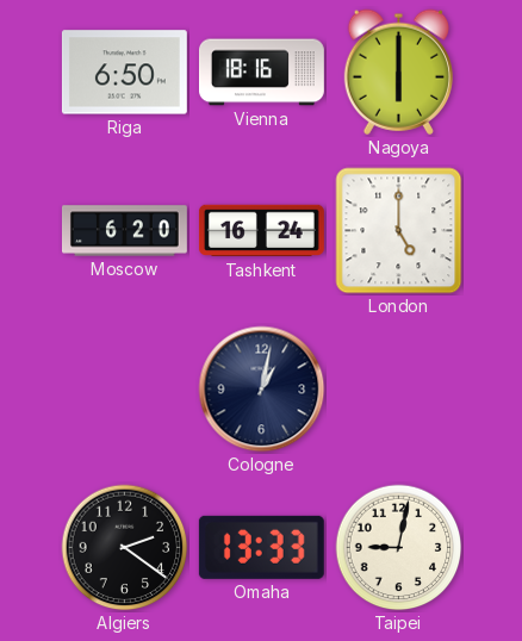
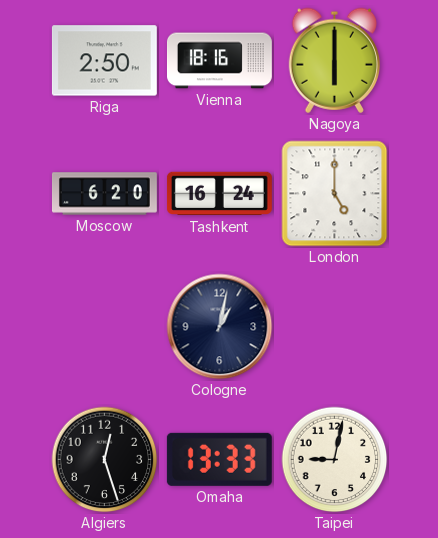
Riga: 6:50 -> 2:50 (104, 61)
Algiers: 2:21 -> 12:27 (105, 460)
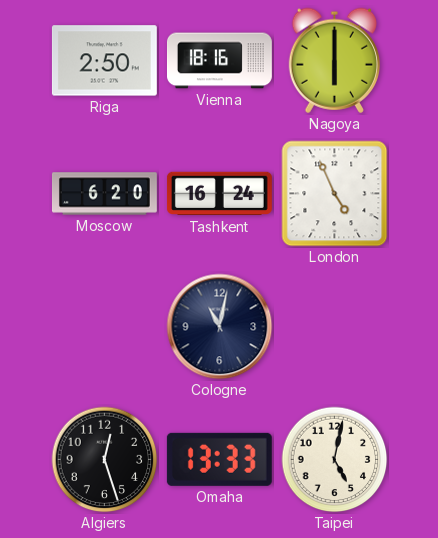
London: 5:00 -> 4:56 (335, 194)
Cologne: 1:02 -> 11:02 (220, 327)
Taipei: 9:02 -> 5:02 (335, 460)
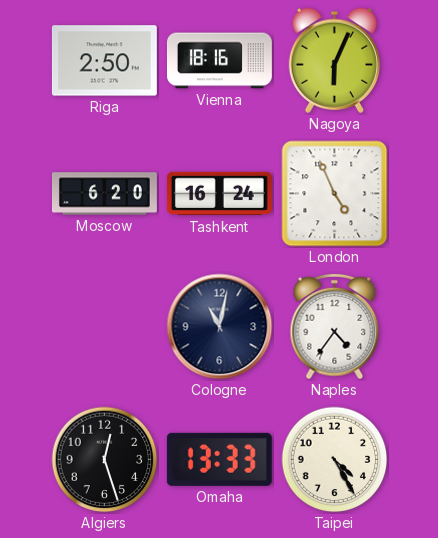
Nagoya: 6:00 -> 6:04 (334, 60)
Naples: none -> 4:36 (335, 327)
Taipei: 5:02 -> 4:25 (335, 460)
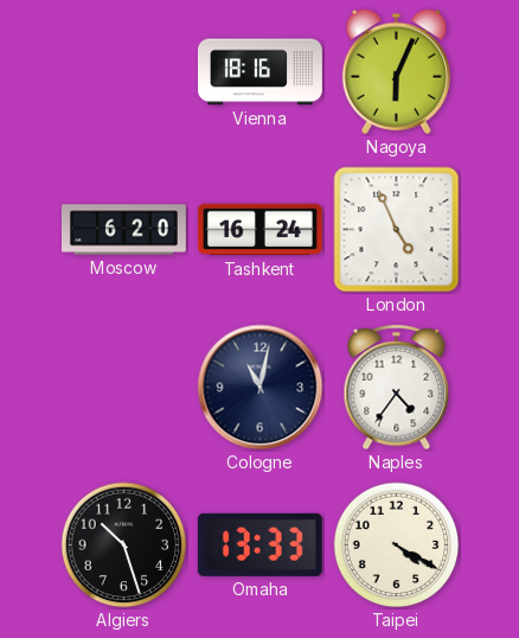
Riga: 2:50 -> none (104, 61)
Algiers: 12:27 -> 10:27 (124, 546)
Taipei: 4:25 -> 4:20 (397, 546)
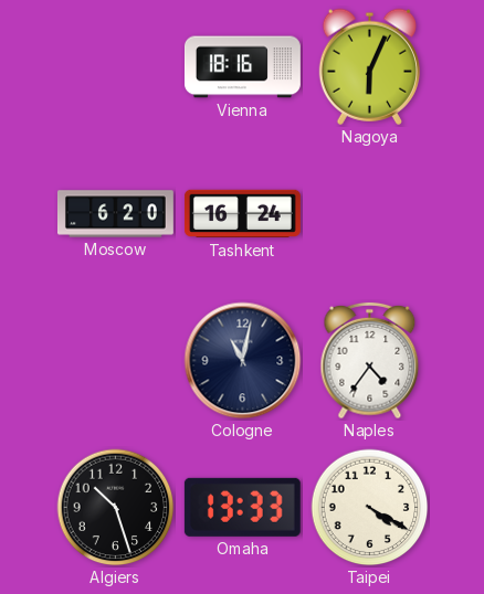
London: 4:56 -> none (397, 230)
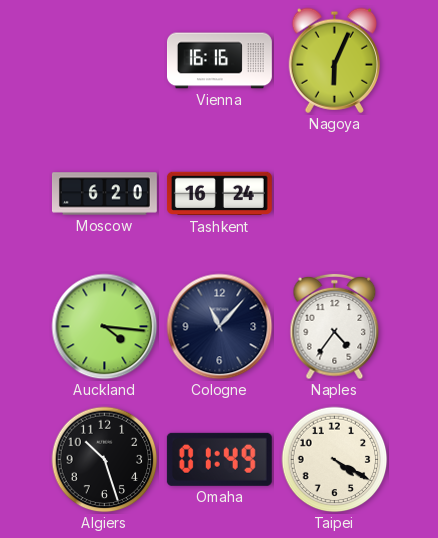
Vienna: 18:16 -> 16:16 (220, 61)
Auckland: none -> 4:16 (105, 327)
Cologne: 11:02 -> 11:07 (220, 327)
Omaha: 13:33 -> 01:49 (219, 459)
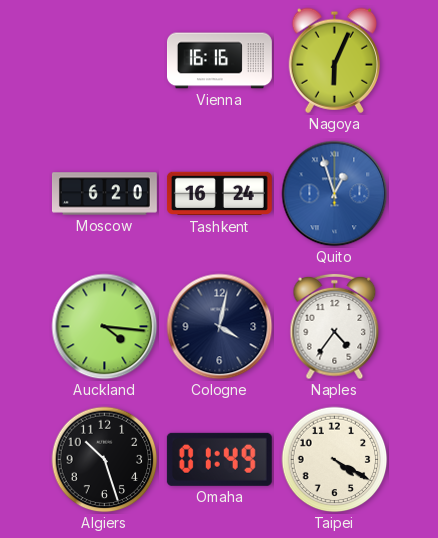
Quito: none -> 12:57 (335, 194)
Cologne: 11:07 -> 4:02 (220, 327)
